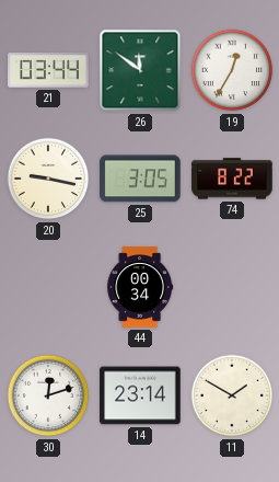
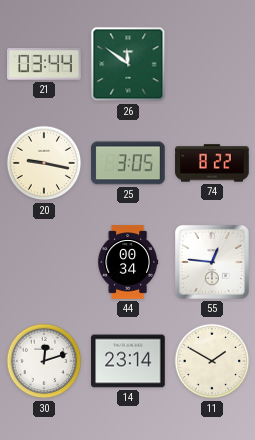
19: 12:35 -> none (232, 70)
55: none -> 12:46 (212, 262)
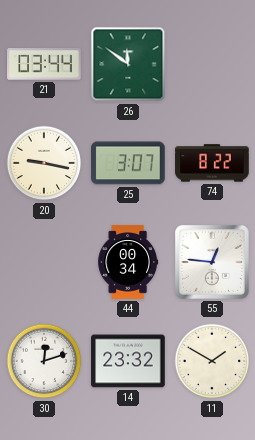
25: 3:05 -> 3:07 (128, 163)
14: 23:14 -> 23:32 (128, 361)
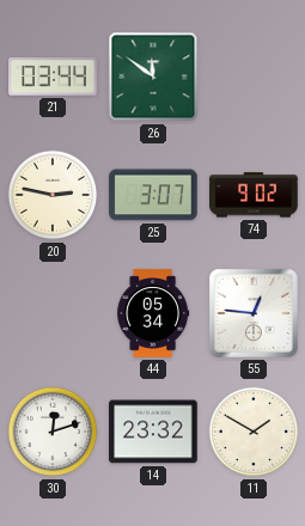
20: 9:17 -> 2:47 (53, 195)
74: 8:22 -> 9:02 (254, 195)
44: 00:34 -> 05:34 (153, 313)
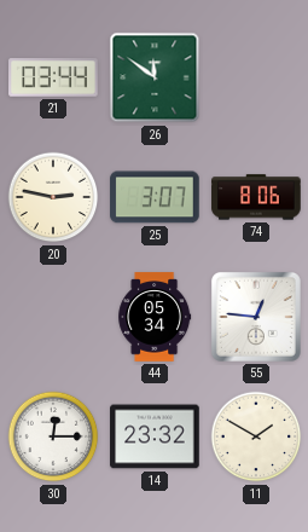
74: 9:02 -> 8:06 (256, 197)
30: 12:12 -> 12:15 (53, 436)
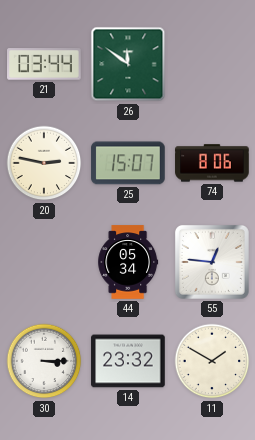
25: 3:07 -> 15:07 (128, 163)
30: 12:15 -> 3:15 (44, 361)
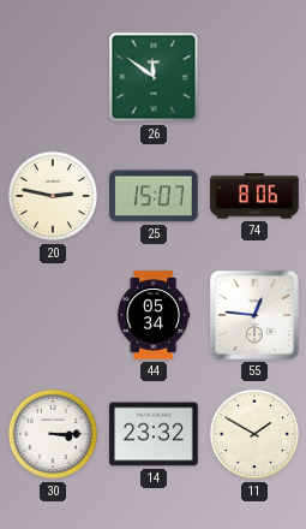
21: 03:44 -> none (44, 64)
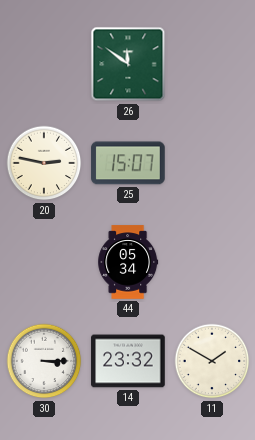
74: 8:06 -> none (254, 196)
55: 12:46 -> none (254, 315)
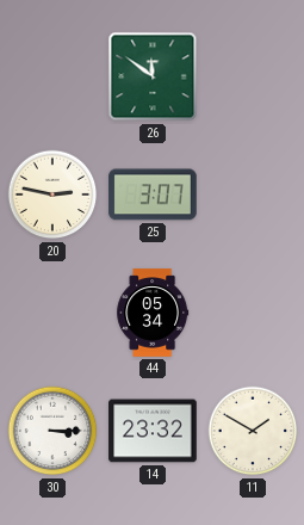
25: 15:07 -> 3:07 (153, 194)
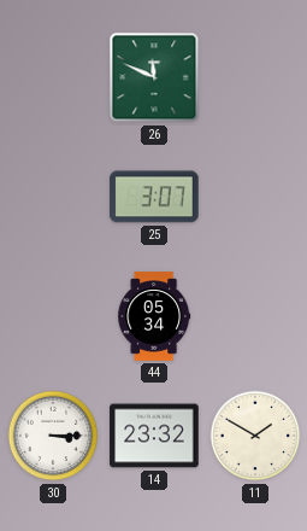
26: 11:51 -> 11:49 (154, 77)
20: 2:47 -> none (52, 194)
